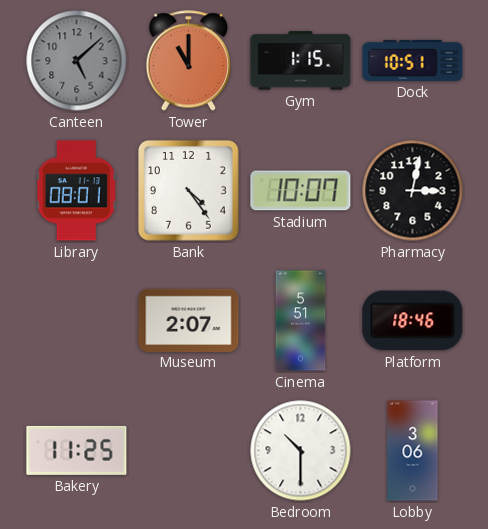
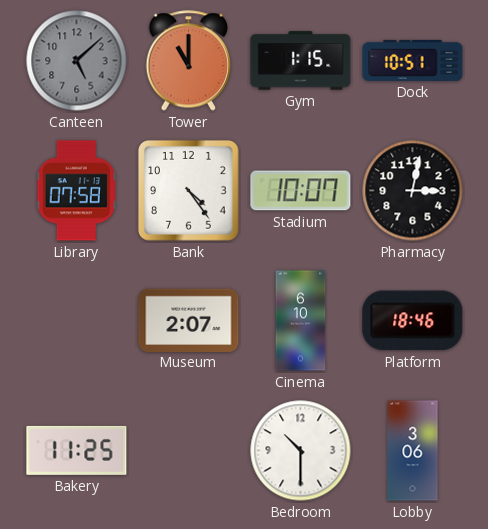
Library: 08:01 -> 07:58 (77, 191)
Cinema: 5:51 -> 6:10 (301, 321)
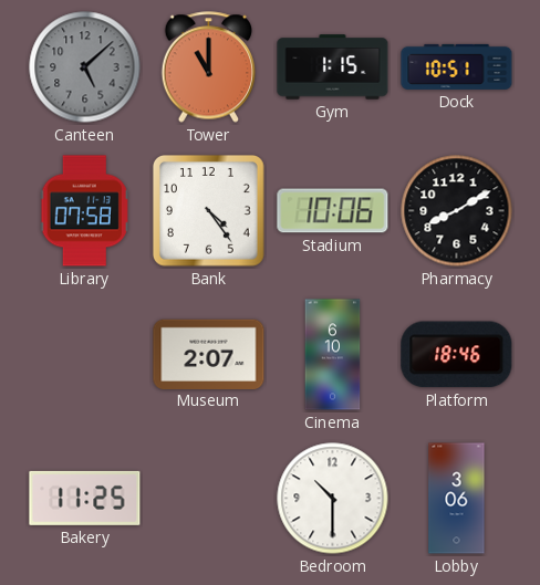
Stadium: 10:07 -> 10:06 (333, 211)
Pharmacy: 3:02 -> 8:10 (457, 211)
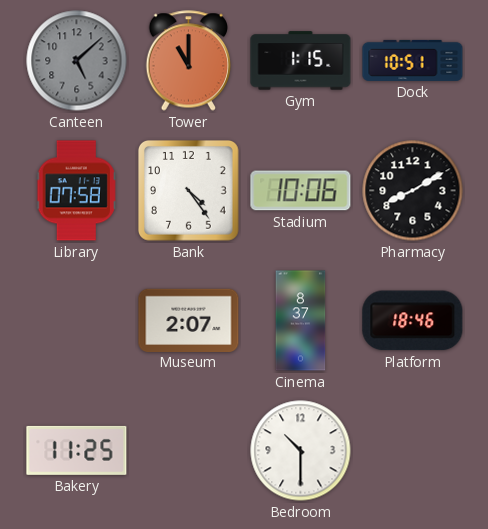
Cinema: 6:10 -> 8:37 (301, 321)
Lobby: 3:06 -> none (457, 499)
